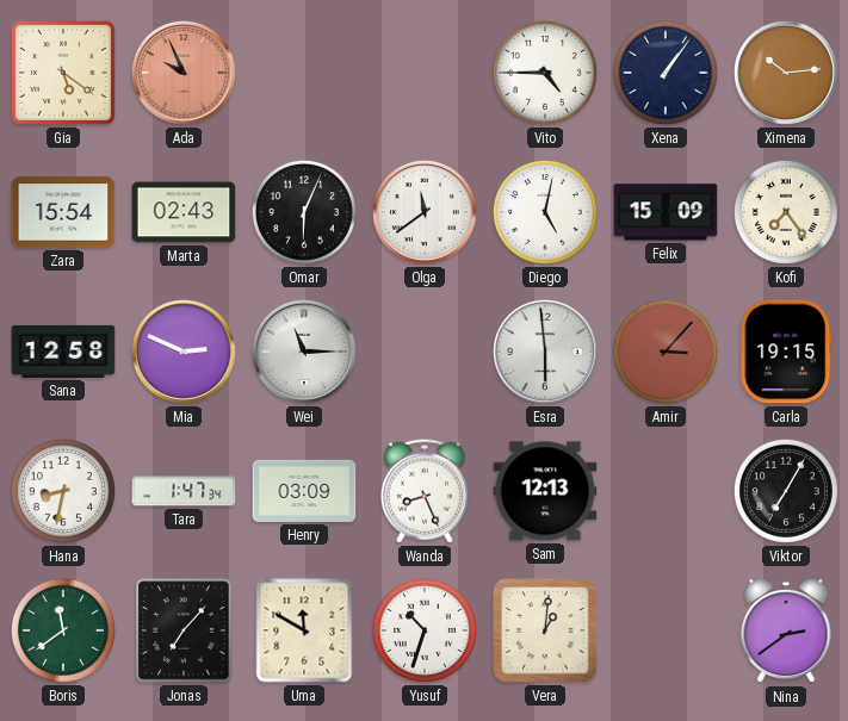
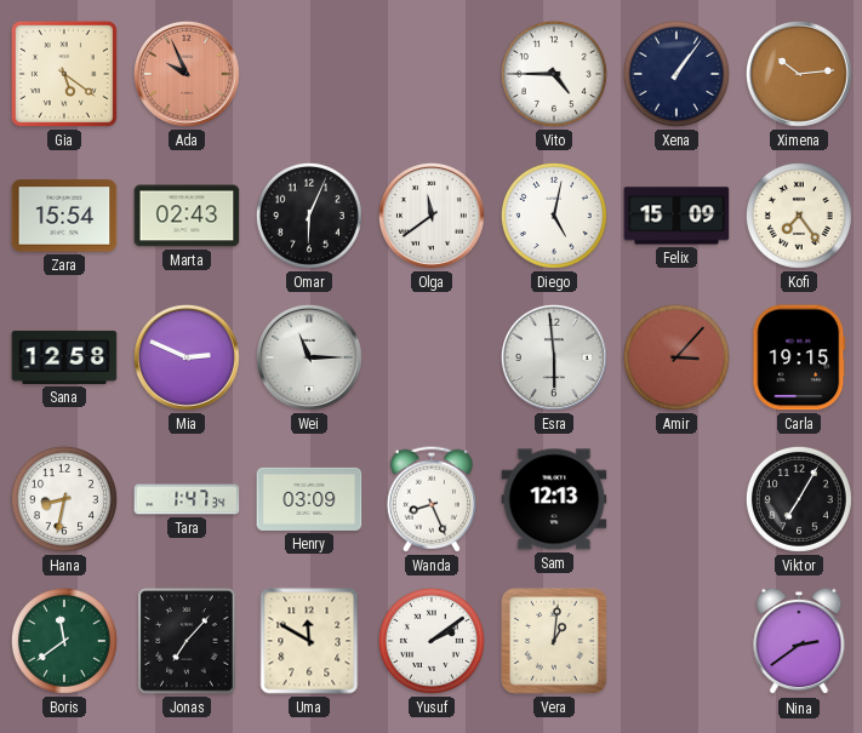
Yusuf: 10:33 -> 2:09 (432, 641)
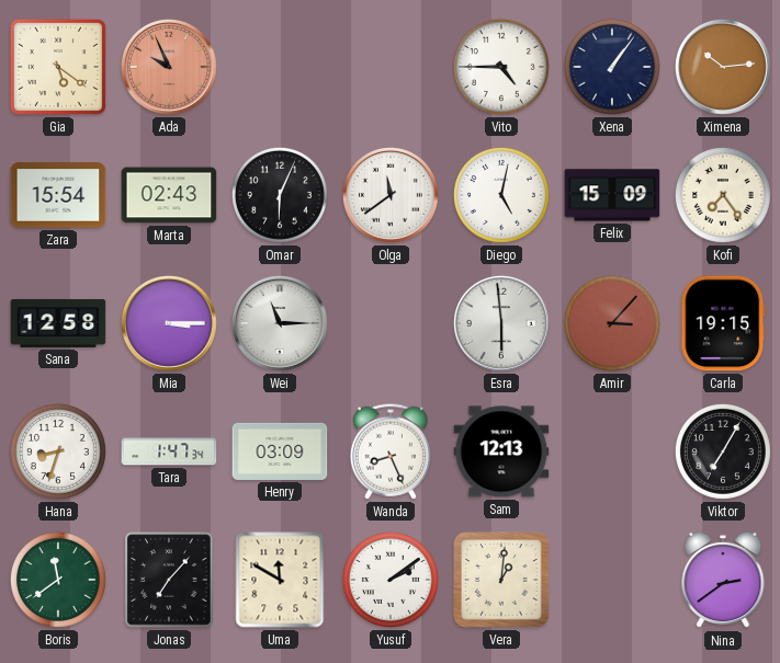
Mia: 2:49 -> 3:15 (169, 323)
Hana: 8:32 -> 8:33 (58, 451)
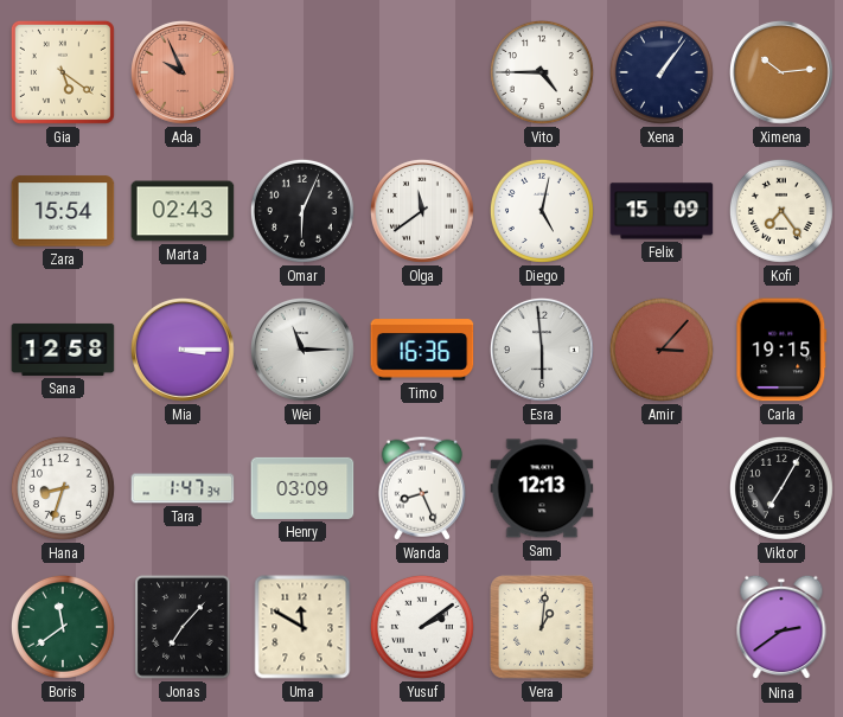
Timo: none -> 16:36 (422, 350)
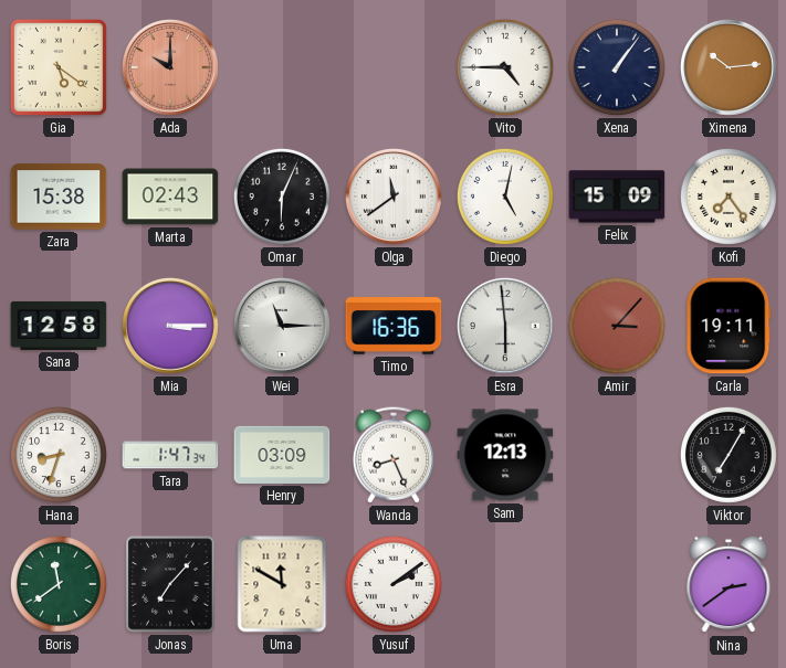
Ada: 9:56 -> 10:00 (170, 67)
Zara: 15:54 -> 15:38 (59, 197)
Carla: 19:15 -> 19:11 (729, 326)
Vera: 1:01 -> none (542, 627)
